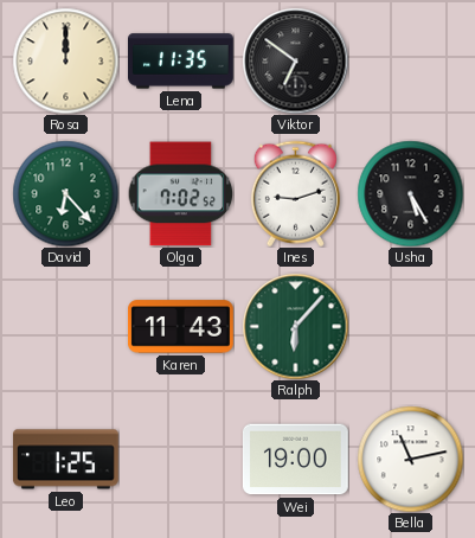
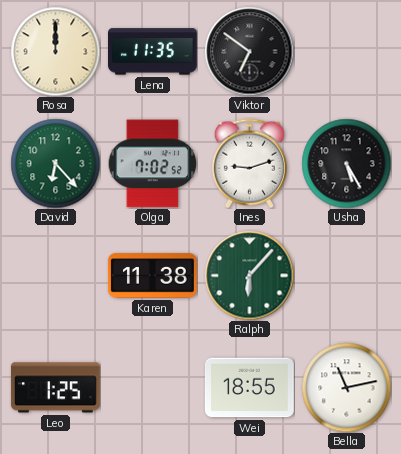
Karen: 11:43 -> 11:38 (153, 276)
Wei: 19:00 -> 18:55 (249, 388)
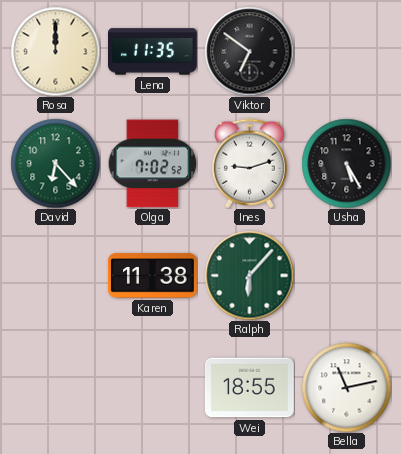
Leo: 1:25 -> none (55, 388)
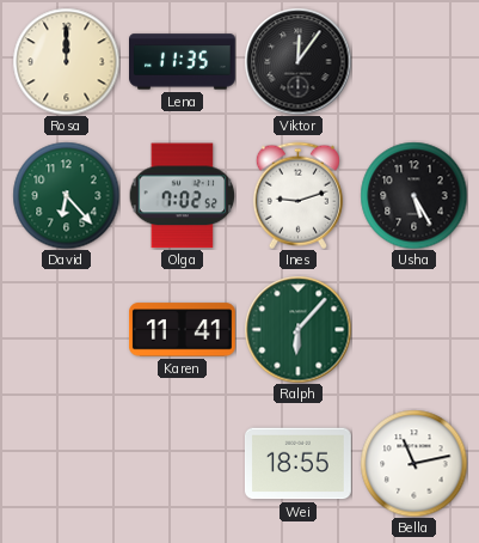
Viktor: 6:51 -> 12:06 (297, 61)
Karen: 11:38 -> 11:41 (183, 330)
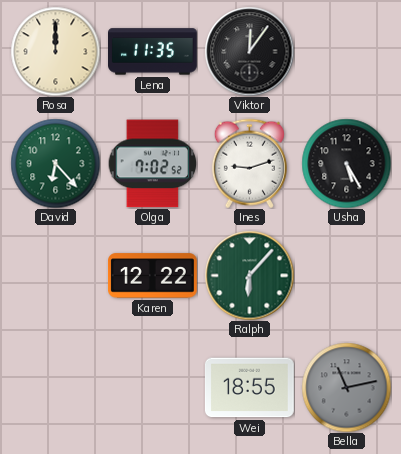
Karen: 11:41 -> 12:22 (153, 276)
Bella dial: white -> grey (346, 387)
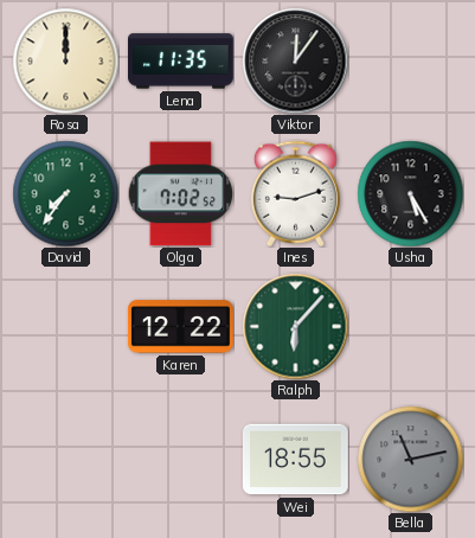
David: 6:23 -> 7:36 (65, 193)
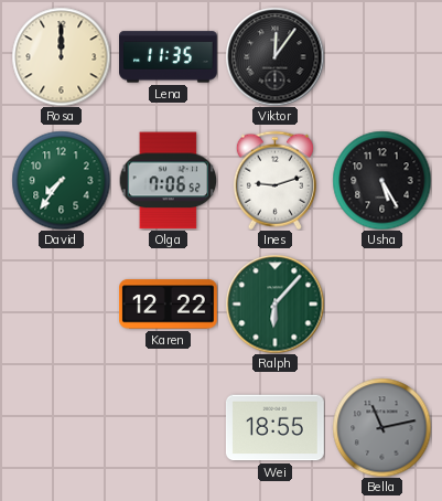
Olga: 7:02 -> 7:06 (168, 181)
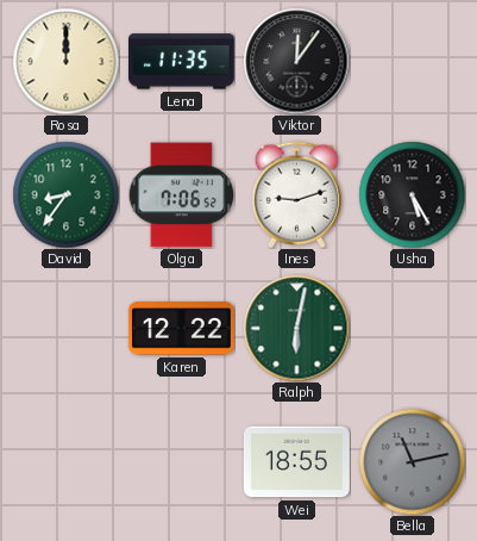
David: 7:36 -> 8:36 (65, 194)
Ralph: 6:07 -> 6:02 (296, 328)
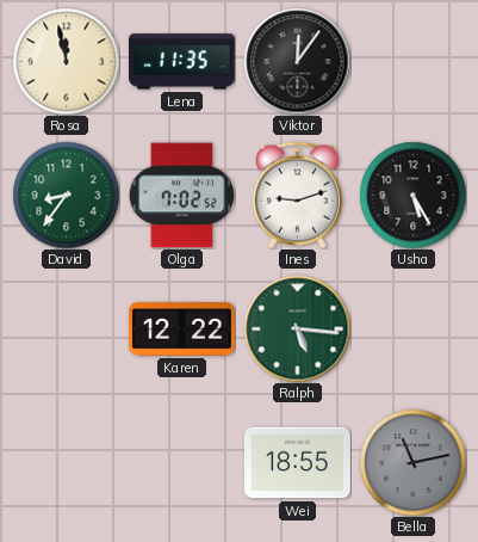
Rosa: 12:00 -> 11:58 (66, 61)
Olga: 7:06 -> 7:02 (181, 196)
Ralph: 6:02 -> 5:16 (297, 328)
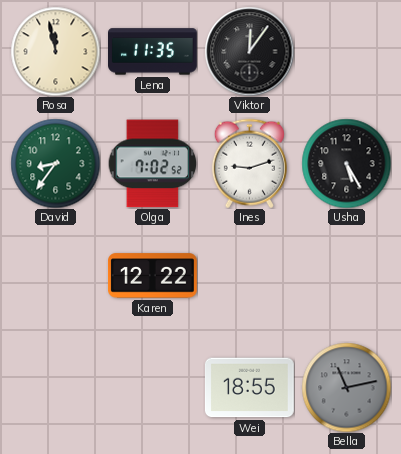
Ralph: 5:16 -> none (297, 328)
